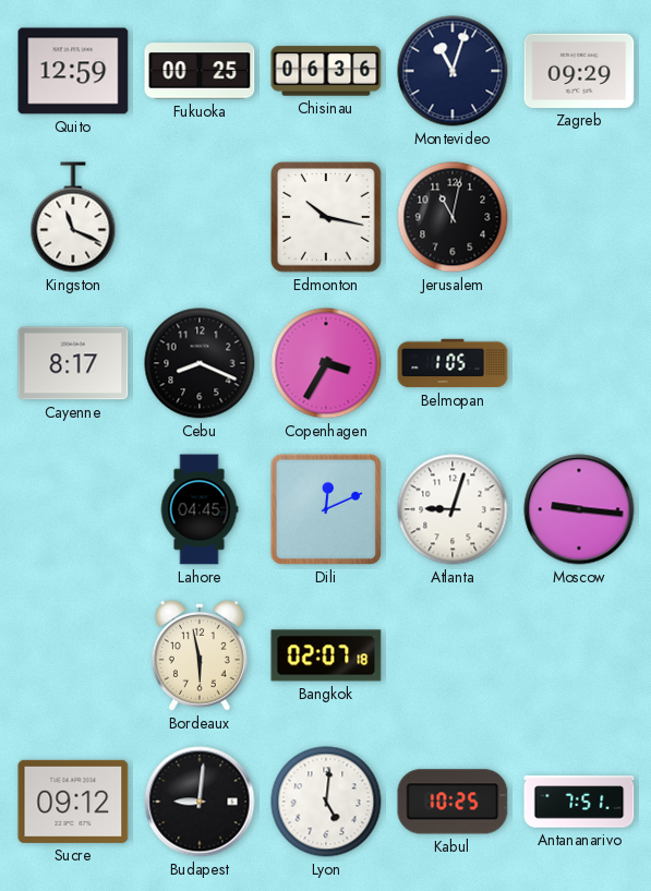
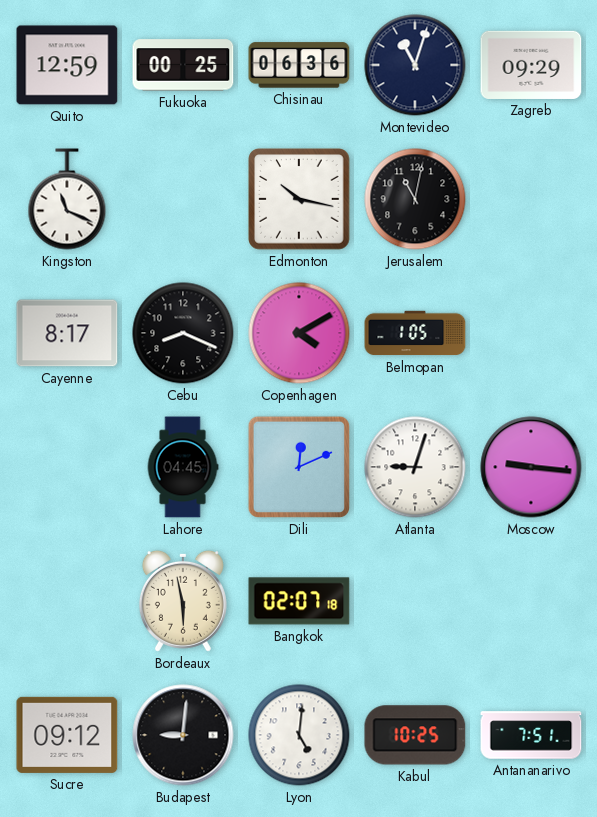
Copenhagen: 3:35 -> 4:10 (299, 333)
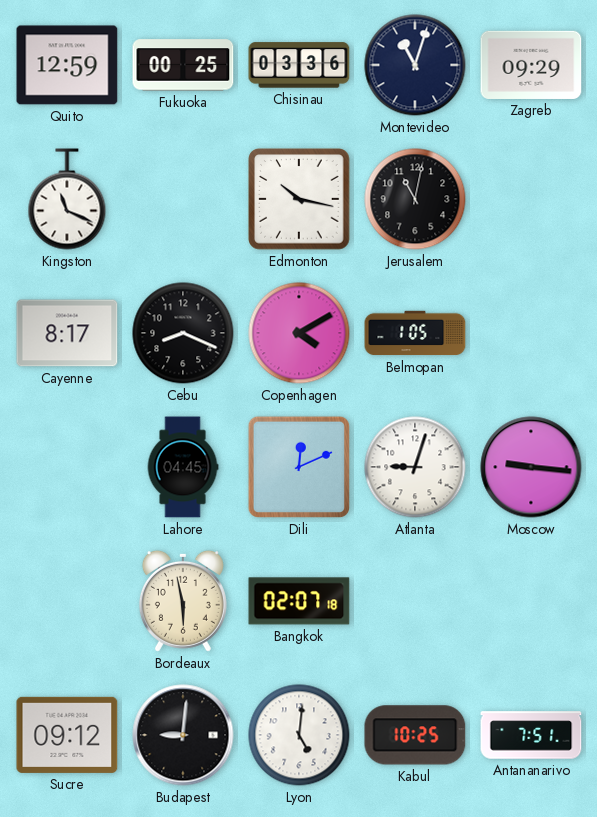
Chisinau: 06:36 -> 03:36 (299, 65)
